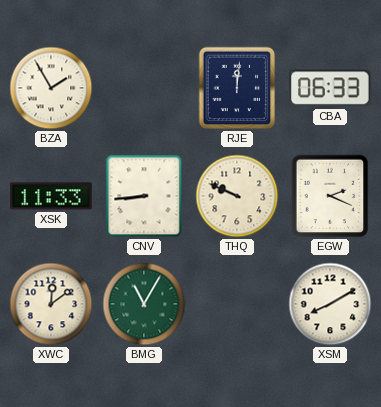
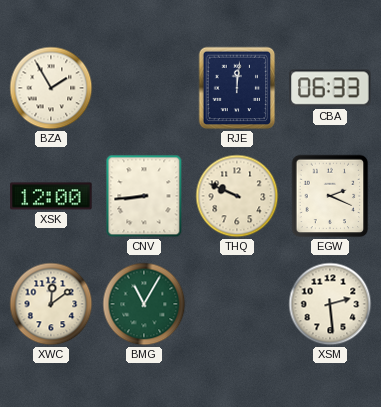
XSK: 11:33 -> 12:00 (51, 196)
XSM: 8:10 -> 2:29 (330, 304)
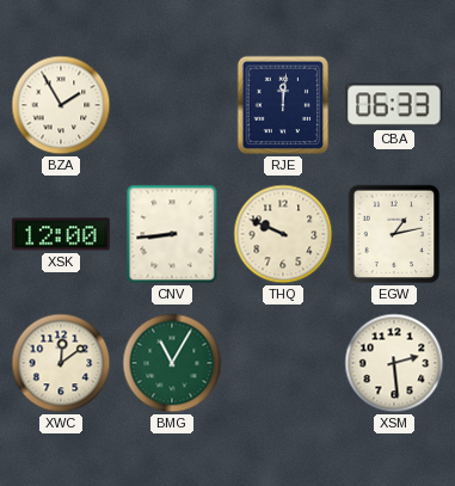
EGW: 2:19 -> 1:13 (394, 234)
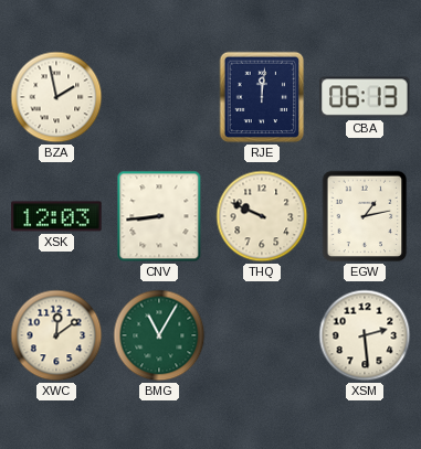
BZA: 1:55 -> 1:58 (56, 97)
CBA: 06:33 -> 06:13 (365, 97)
XSK: 12:00 -> 12:03 (56, 216)
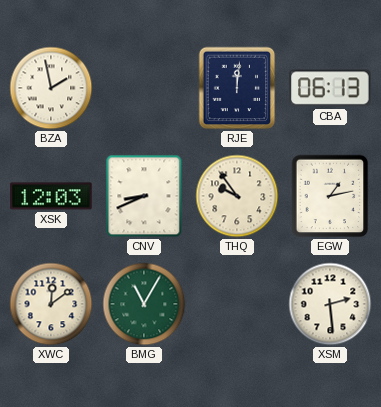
CNV: 8:44 -> 8:41 (144, 196)
THQ: 9:49 -> 9:54 (237, 196)
